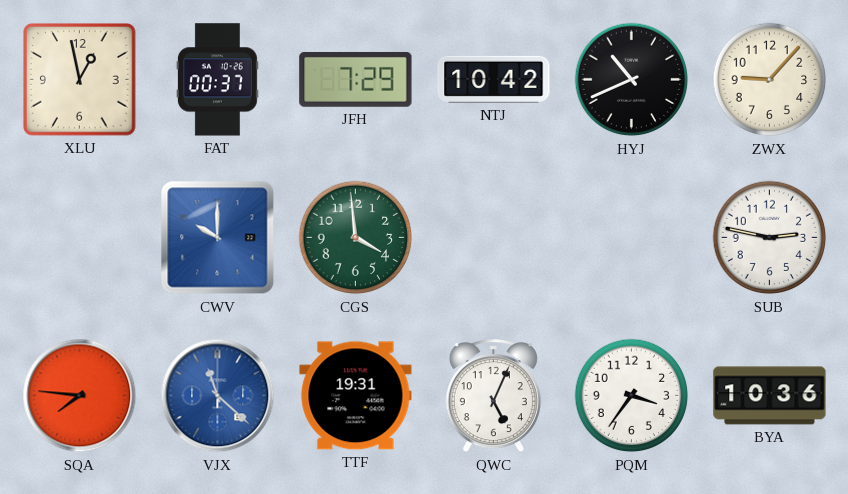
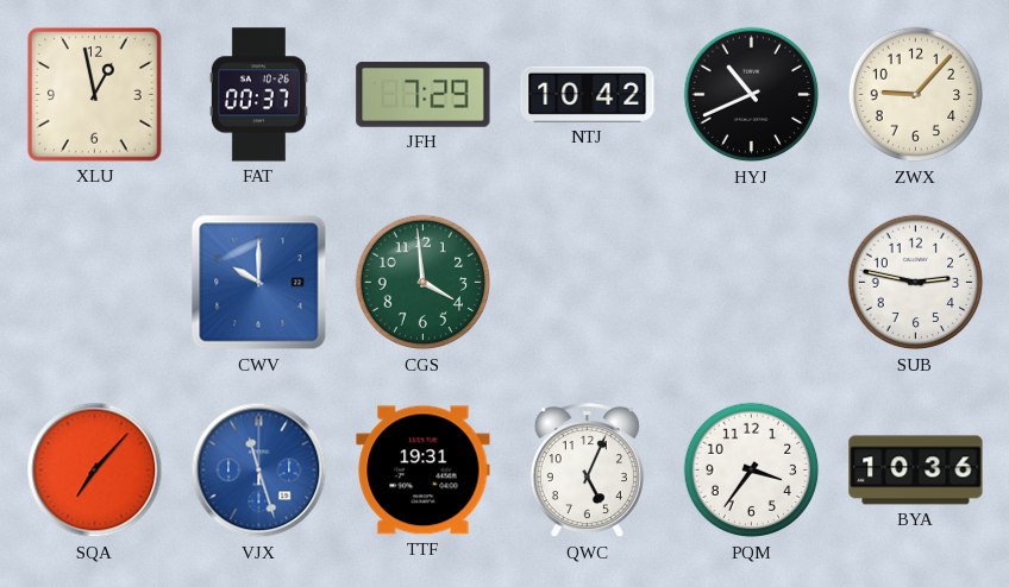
SQA: 7:46 -> 7:07 (95, 471)
VJX: 11:22 -> 11:27 (259, 471)
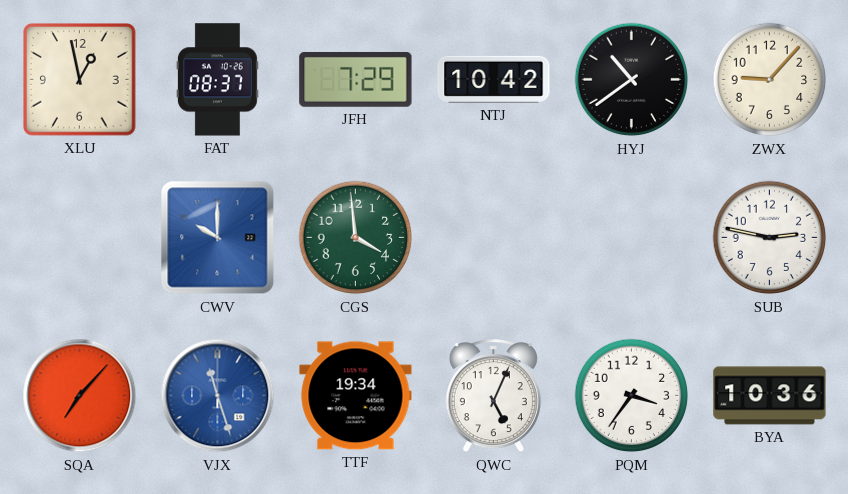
FAT: 00:37 -> 08:37 (217, 80)
HYJ: 10:41 -> 10:39 (632, 80)
TTF: 19:31 -> 19:34 (356, 396)
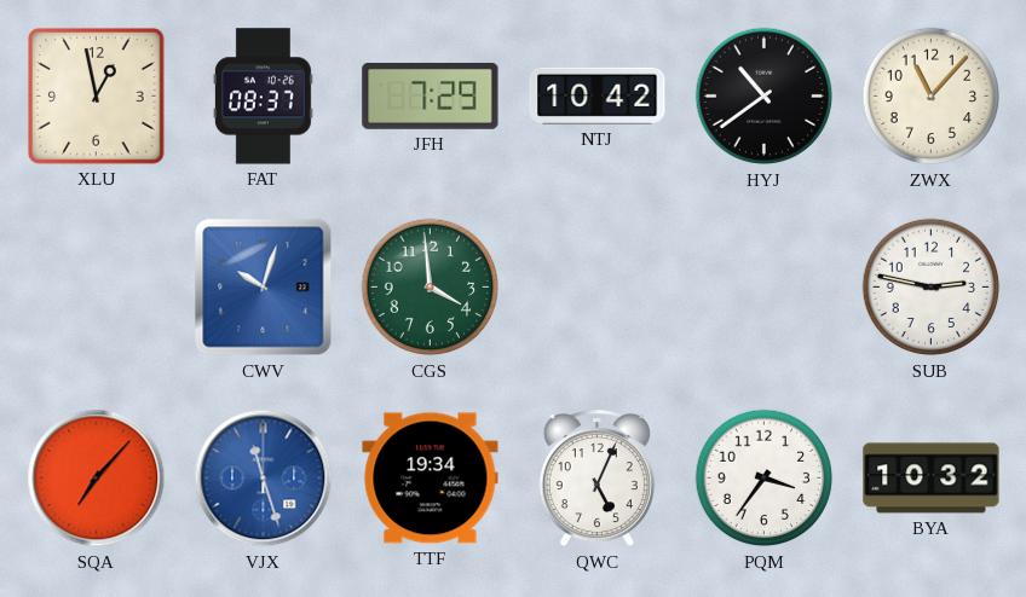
ZWX: 9:07 -> 11:07 (932, 97)
CWV: 10:00 -> 10:03 (264, 288)
BYA: 10:36 -> 10:32 (932, 479)
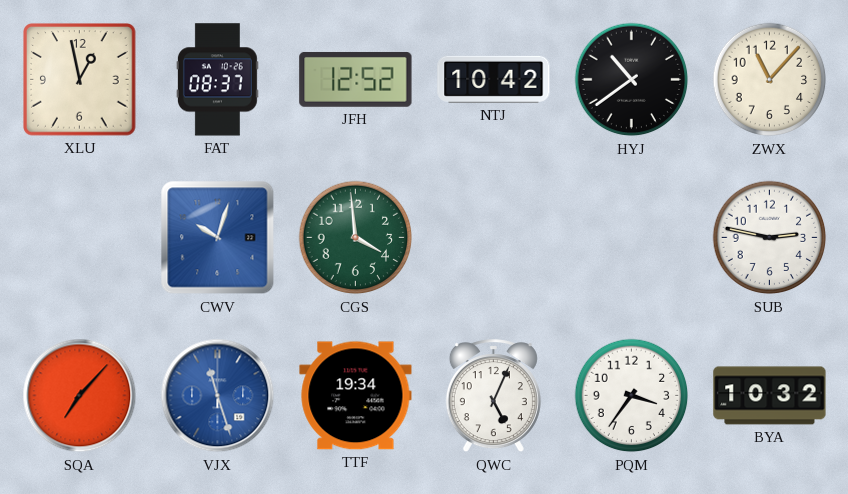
JFH: 7:29 -> 12:52 (356, 79)
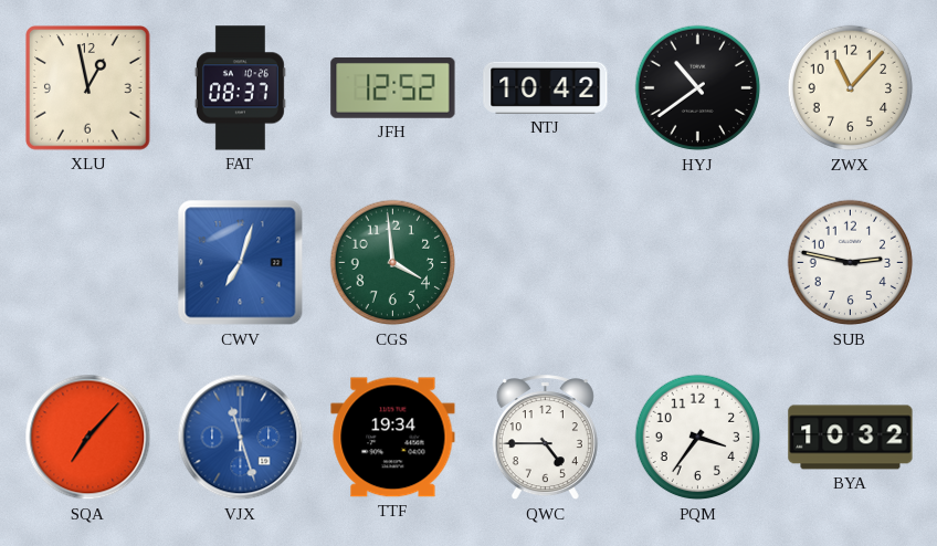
CWV: 10:03 -> 7:03 (241, 263)
QWC: 5:04 -> 4:45 (545, 438)
